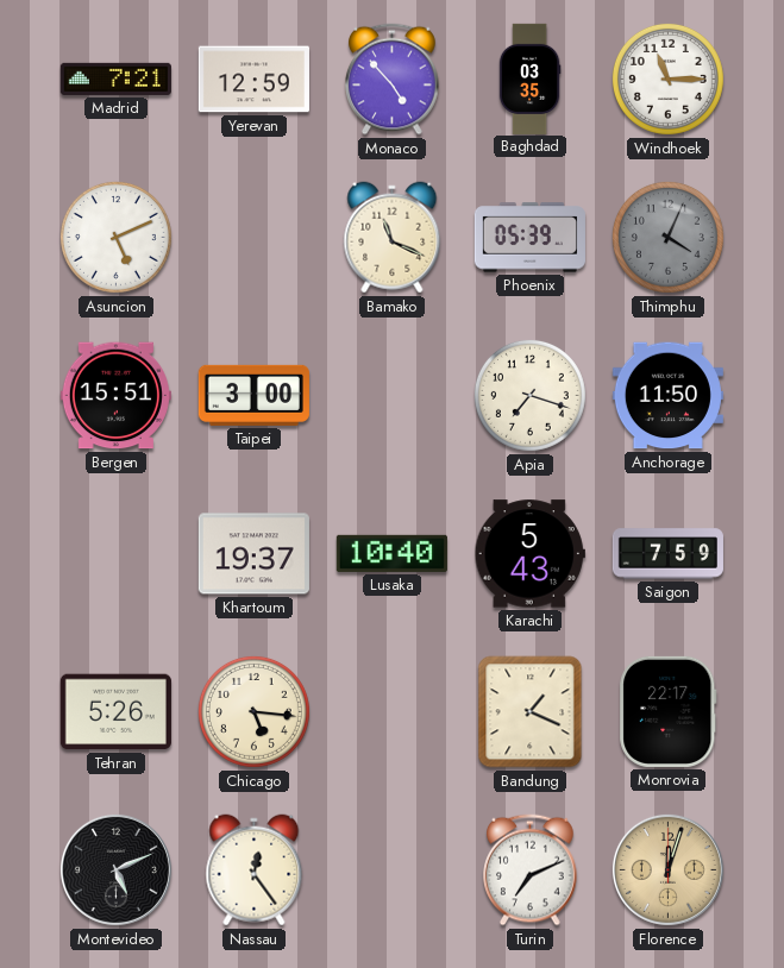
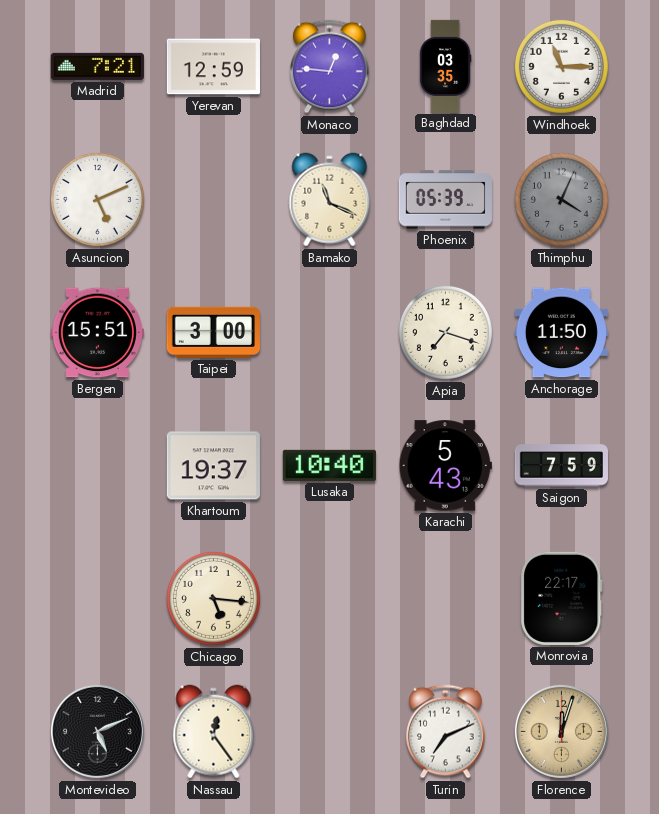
Monaco: 4:53 -> 12:46 (330, 67)
Tehran: 5:26 -> none (115, 712)
Bandung: 1:19 -> none (531, 712)
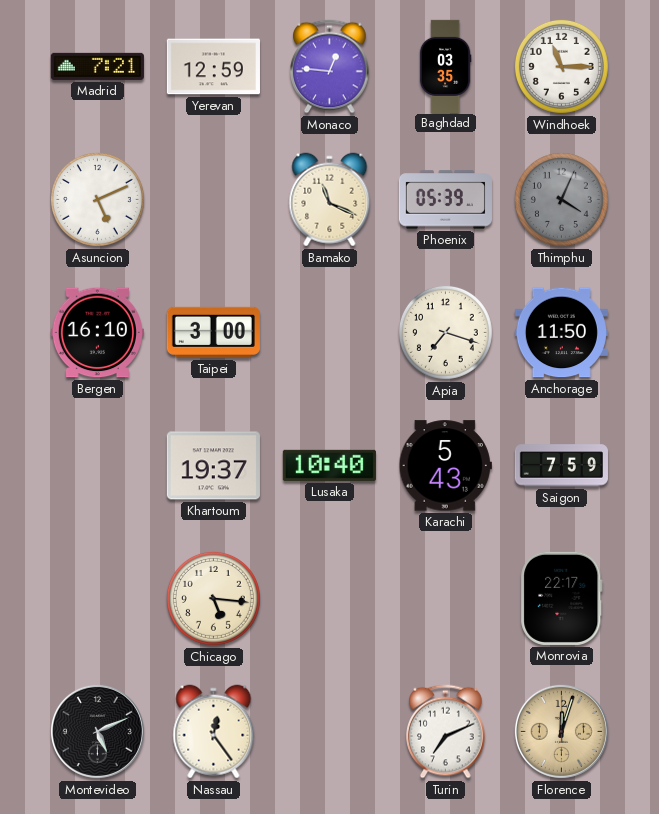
Bergen: 15:51 -> 16:10 (97, 333)
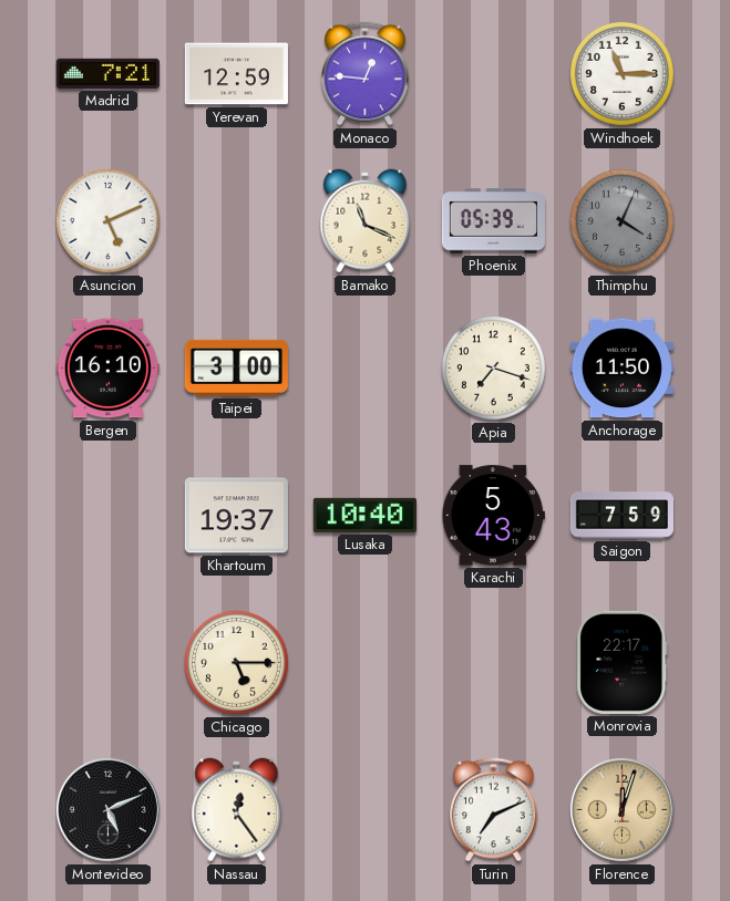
Baghdad: 03:35 -> none (445, 66)
Chicago: 5:16 -> 5:15 (236, 662)
